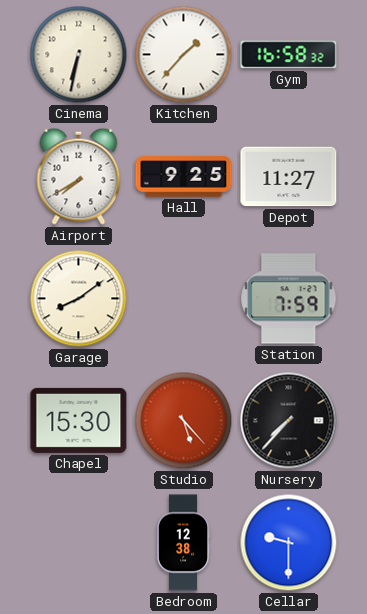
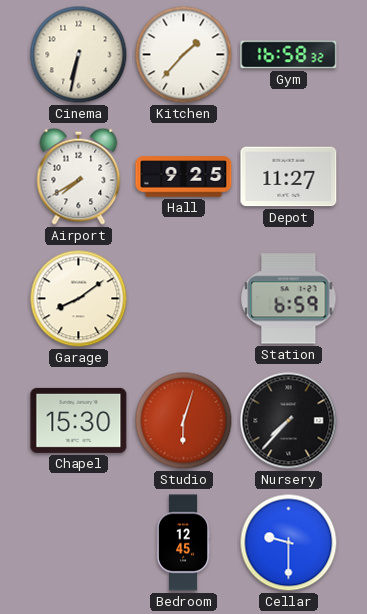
Station: 7:59 -> 6:59 (289, 299)
Studio: 5:23 -> 6:03 (184, 421)
Bedroom: 12:38 -> 12:45 (183, 543)
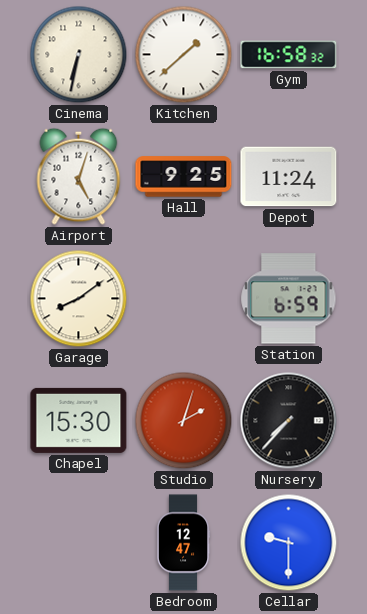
Kitchen: 1:37 -> 1:38 (184, 55)
Airport: 7:40 -> 5:03 (79, 176)
Depot: 11:27 -> 11:24 (289, 177)
Studio: 6:03 -> 2:03 (184, 421)
Bedroom: 12:45 -> 12:47 (183, 543)
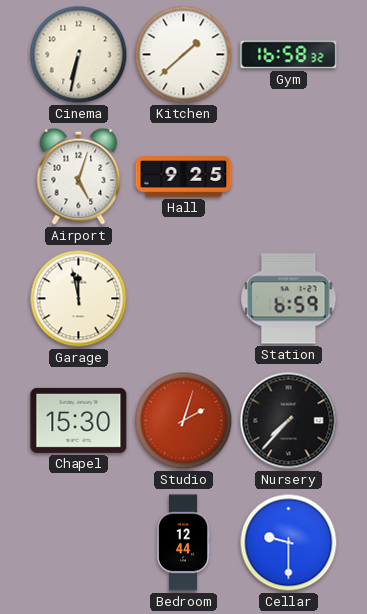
Depot: 11:24 -> none (289, 177)
Garage: 8:09 -> 11:58 (79, 299)
Bedroom: 12:47 -> 12:44 (183, 543)
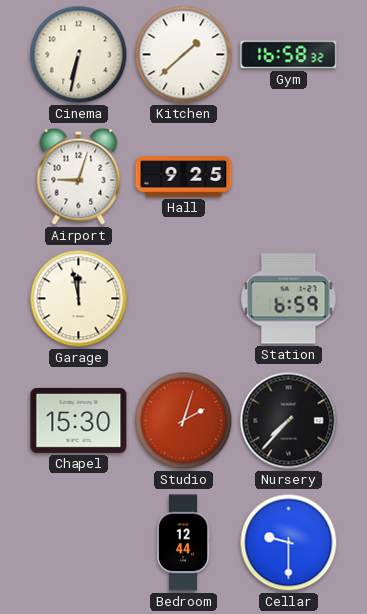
Airport: 5:03 -> 9:03 (79, 176)
